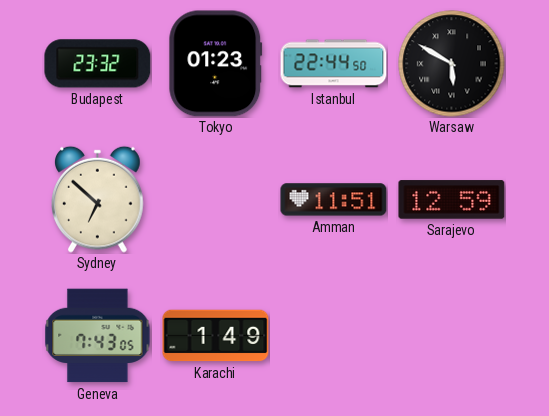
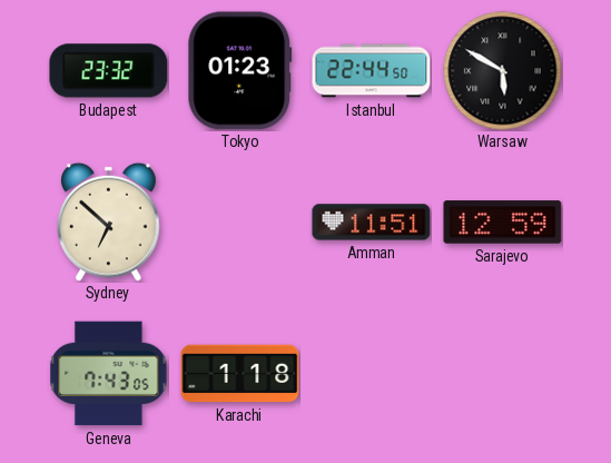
Karachi: 1:49 -> 1:18 (240, 374)
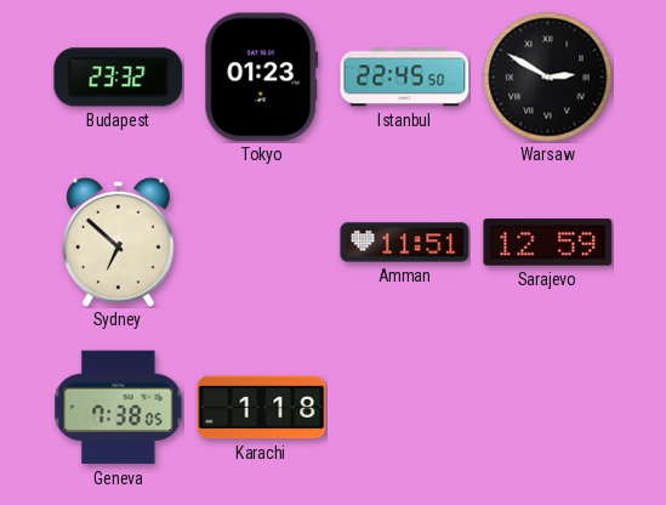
Istanbul: 22:44 -> 22:45 (405, 78)
Warsaw: 5:50 -> 2:50 (548, 78)
Geneva: 7:43 -> 7:38 (119, 408)
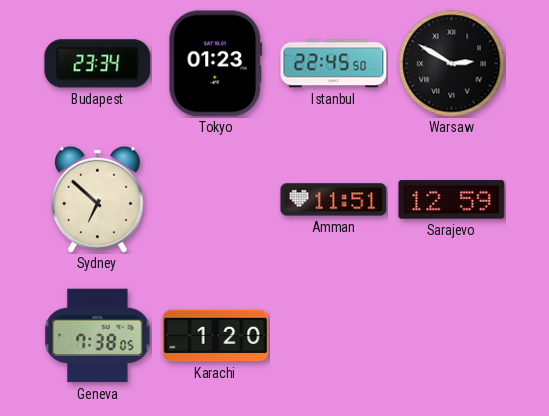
Budapest: 23:32 -> 23:34 (98, 64)
Karachi: 1:18 -> 1:20 (216, 336)
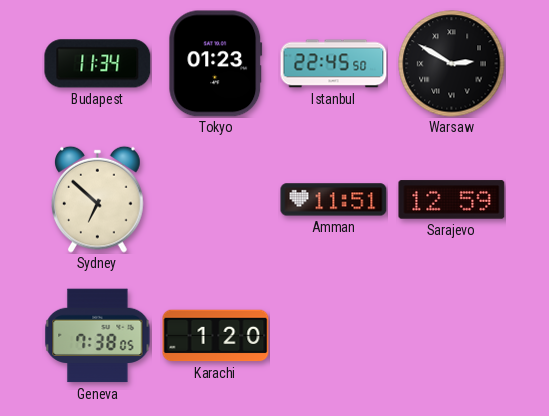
Budapest: 23:34 -> 11:34 (98, 64)
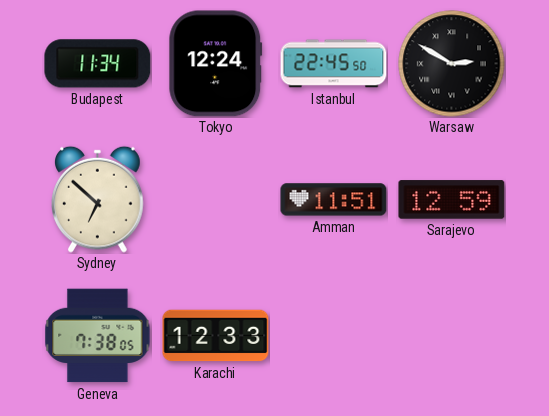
Tokyo: 01:23 -> 12:24 (216, 64)
Karachi: 1:20 -> 12:33 (216, 336)
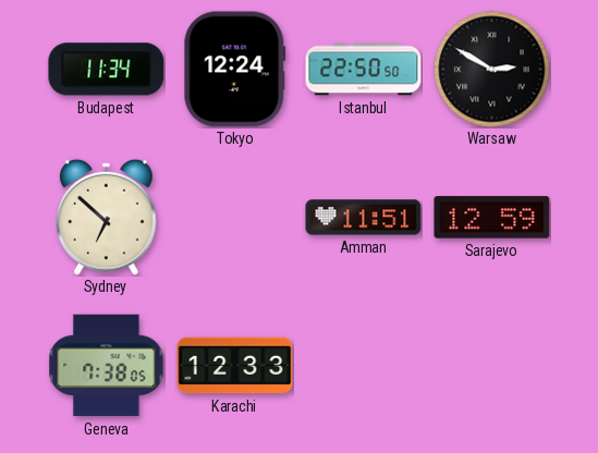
Istanbul: 22:45 -> 22:50 (364, 70)
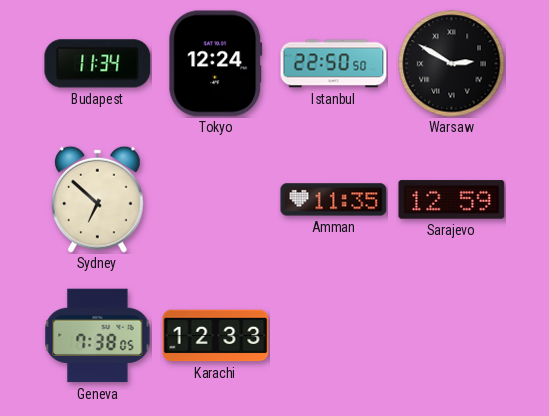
Amman: 11:51 -> 11:35 (334, 200)
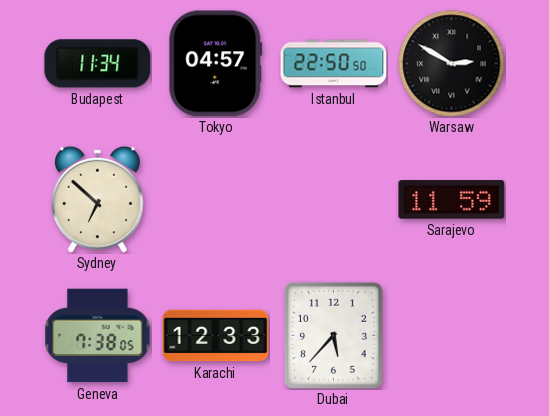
Tokyo: 12:24 -> 04:57 (216, 64)
Amman: 11:35 -> none (334, 200)
Sarajevo: 12:59 -> 11:59 (452, 200)
Dubai: none -> 5:37 (333, 335)
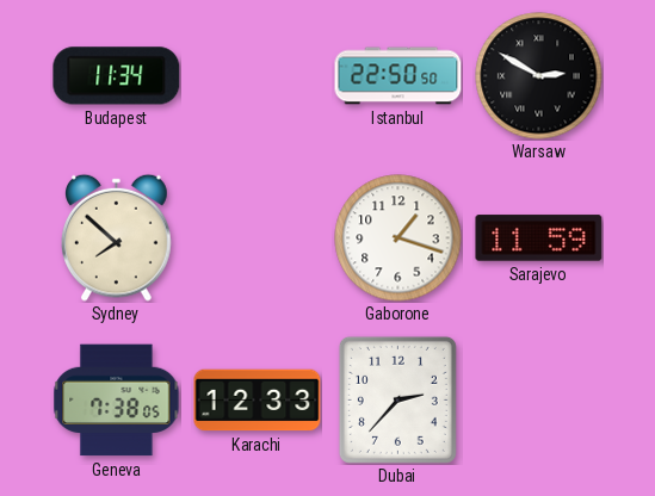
Tokyo: 04:57 -> none (216, 64)
Sydney: 6:52 -> 7:52 (117, 237)
Gaborone: none -> 1:18 (398, 238)
Dubai: 5:37 -> 2:37 (397, 399)
